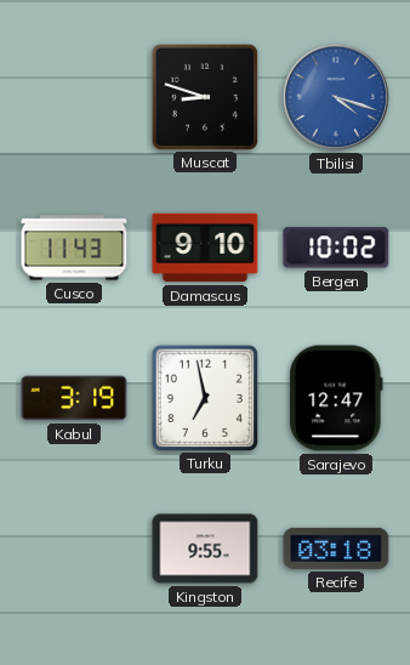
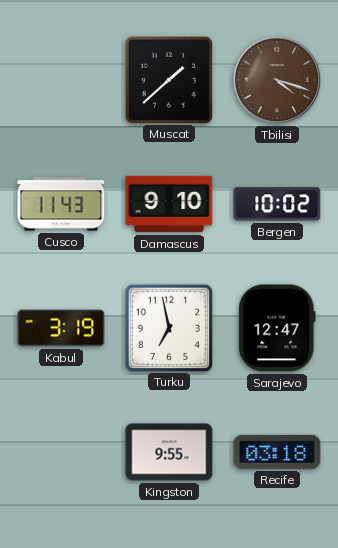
Muscat: 8:48 -> 1:38 (168, 79)
Tbilisi dial: blue -> brown (277, 80)
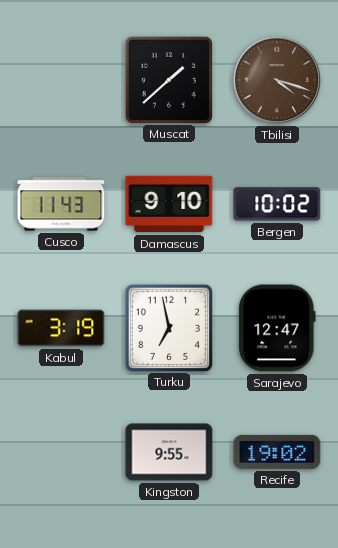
Recife: 03:18 -> 19:02 (277, 452)
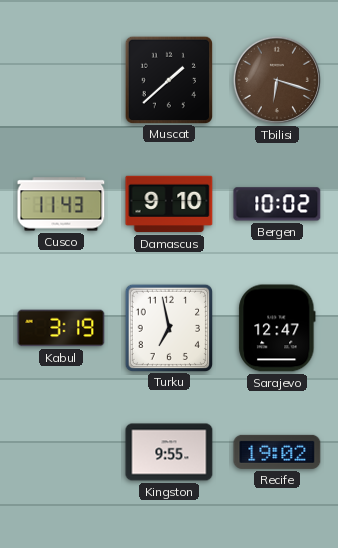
Tbilisi: 4:18 -> 6:18 (277, 80)
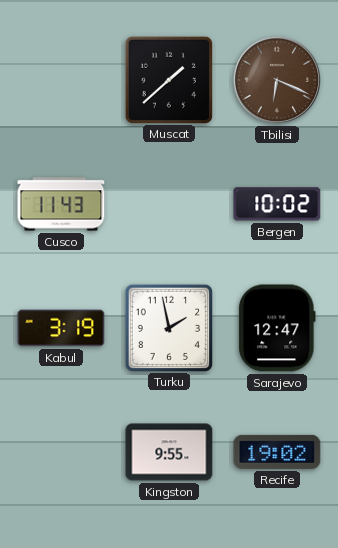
Tbilisi: 6:18 -> 6:19 (277, 80)
Damascus: 9:10 -> none (169, 204)
Turku: 6:58 -> 1:58 (168, 327)
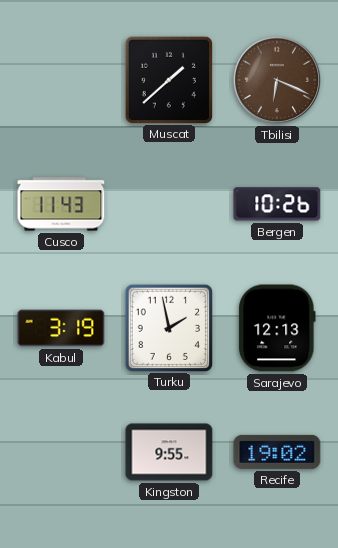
Bergen: 10:02 -> 10:26 (277, 204)
Sarajevo: 12:47 -> 12:13 (277, 328)
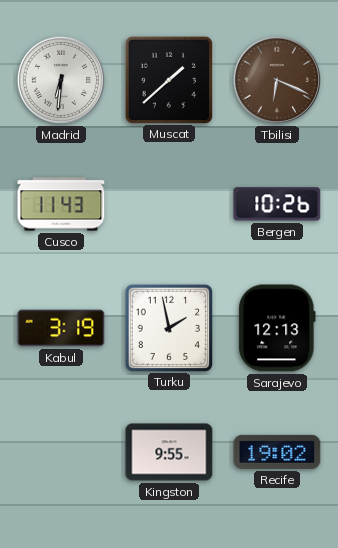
Madrid: none -> 6:31 (61, 80)
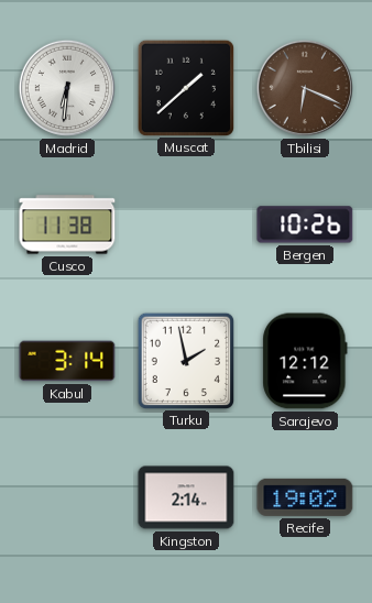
Cusco: 11:43 -> 11:38 (67, 224)
Kabul: 3:19 -> 3:14 (67, 361)
Sarajevo: 12:13 -> 12:12 (305, 361)
Kingston: 9:55 -> 2:14 (186, 497)
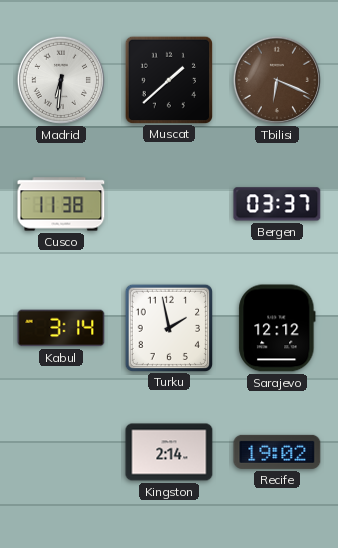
Bergen: 10:26 -> 03:37 (277, 204)
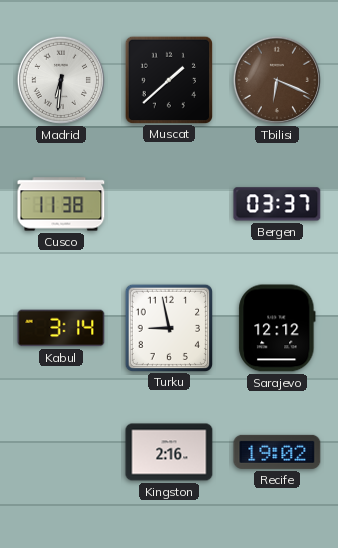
Turku: 1:58 -> 8:58 (168, 327)
Kingston: 2:14 -> 2:16 (169, 452)
